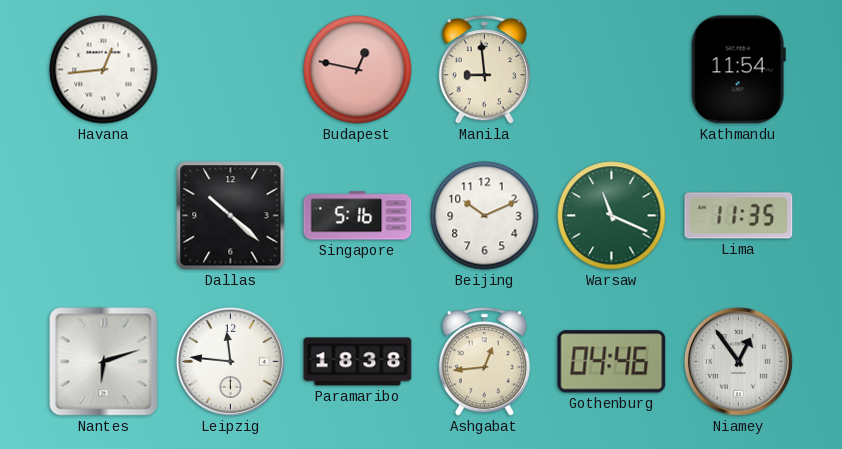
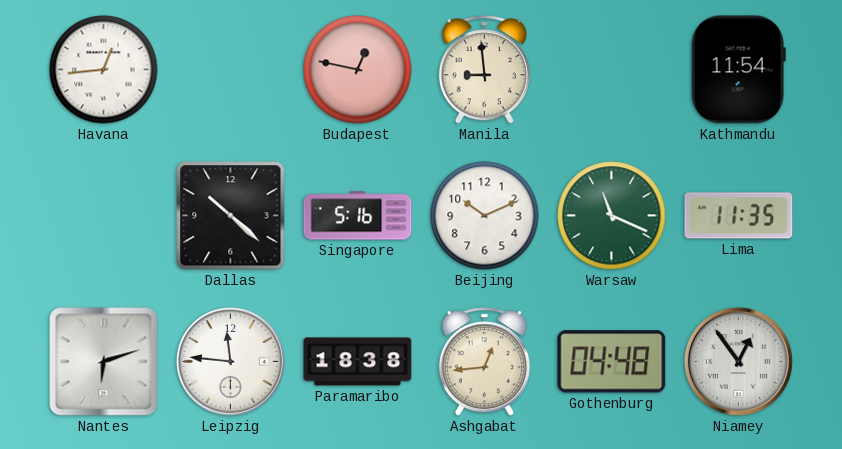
Gothenburg: 04:46 -> 04:48 (612, 362)
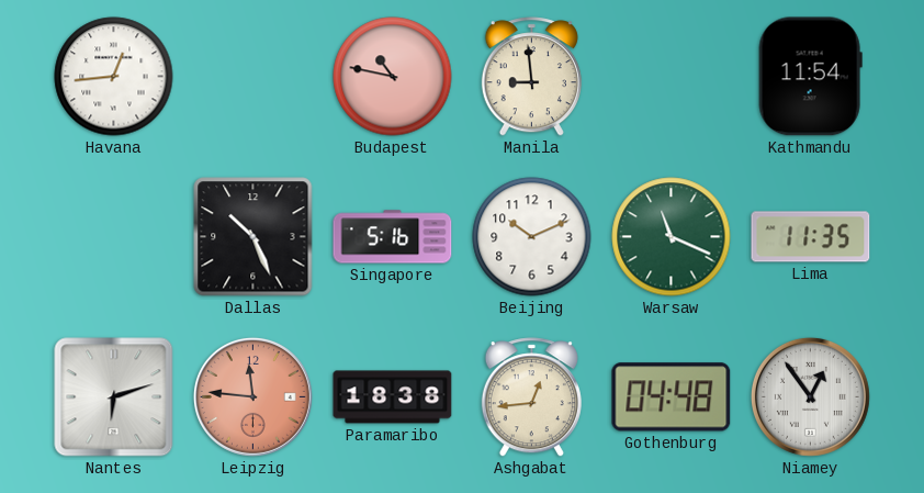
Budapest: 12:47 -> 10:47 (393, 77)
Dallas: 10:22 -> 10:26 (253, 237)
Leipzig dial: white -> salmon (252, 396)
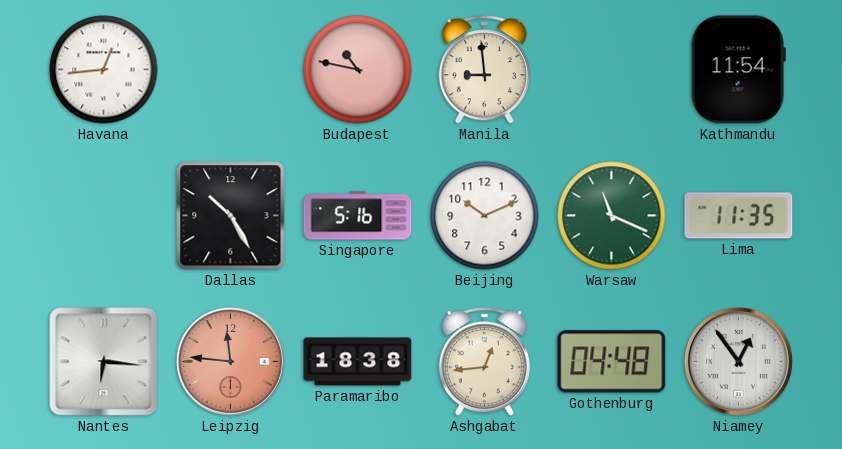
Dallas: 10:26 -> 10:25 (231, 216)
Nantes: 6:12 -> 6:16 (104, 362)
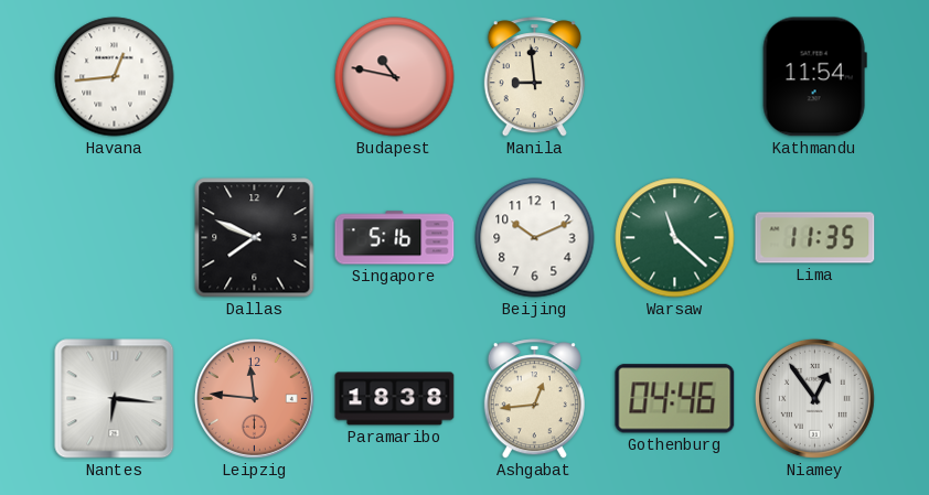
Dallas: 10:25 -> 7:49 (255, 238)
Warsaw: 11:19 -> 11:22 (675, 238)
Gothenburg: 04:48 -> 04:46 (675, 399)
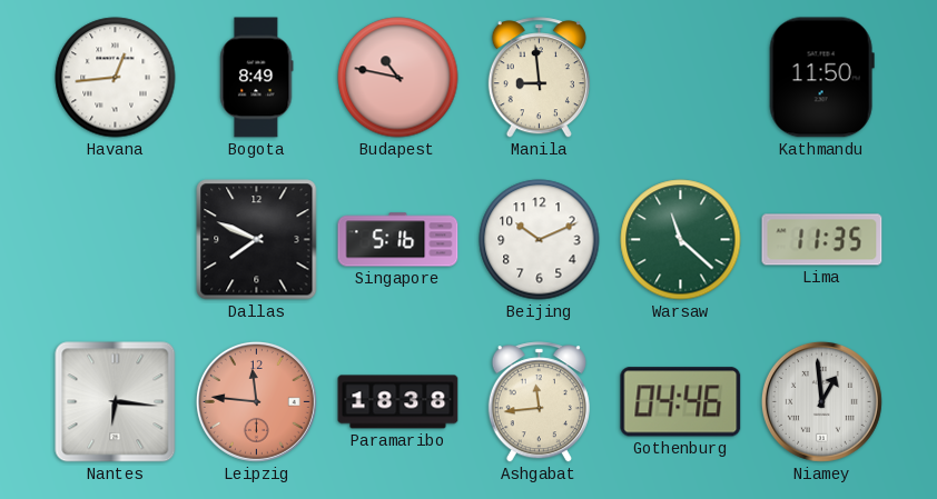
Bogota: none -> 8:49 (257, 78)
Kathmandu: 11:54 -> 11:50 (821, 78)
Ashgabat: 12:44 -> 11:44 (539, 402)
Niamey: 12:54 -> 12:59 (821, 401)
